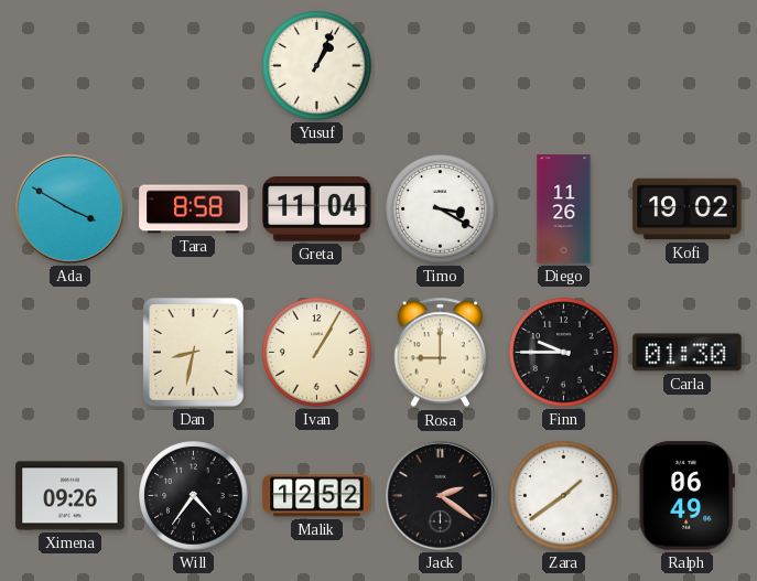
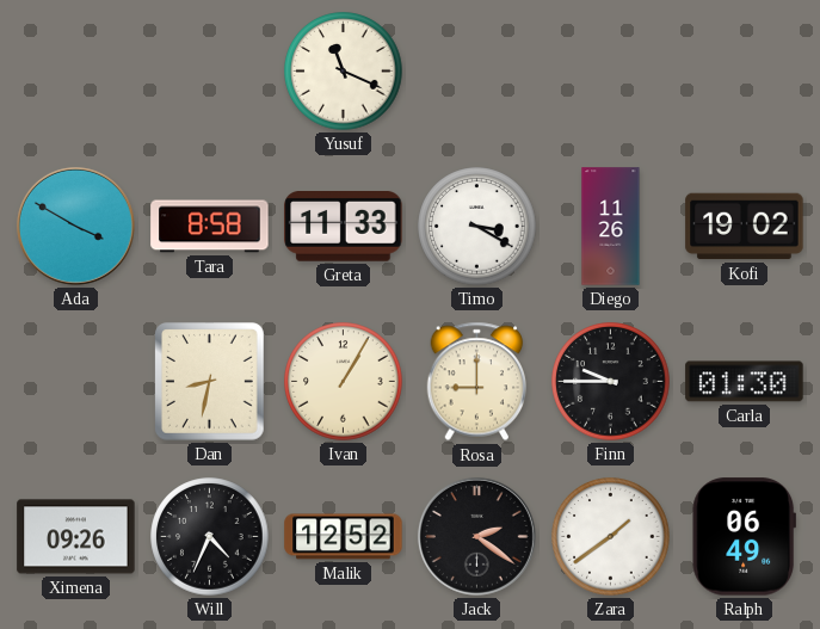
Yusuf: 1:04 -> 11:19 (344, 72)
Greta: 11:04 -> 11:33 (344, 227)
Will: 4:36 -> 4:34 (210, 537)
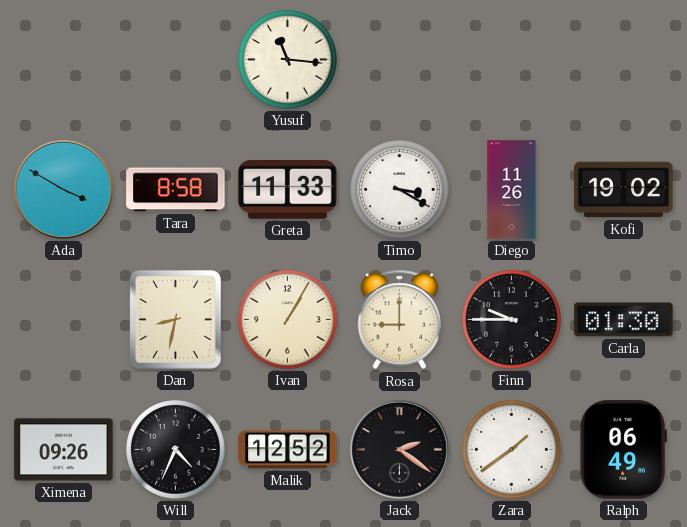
Yusuf: 11:19 -> 11:16 (288, 60)
